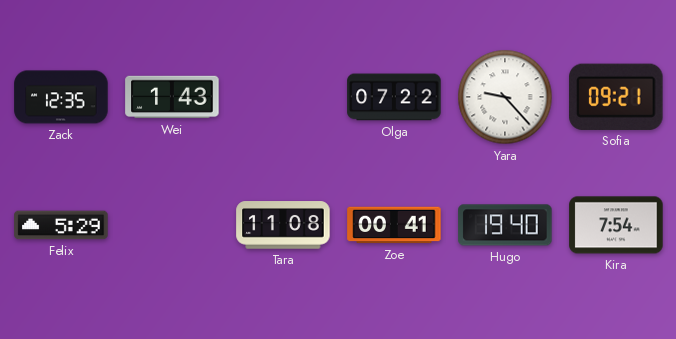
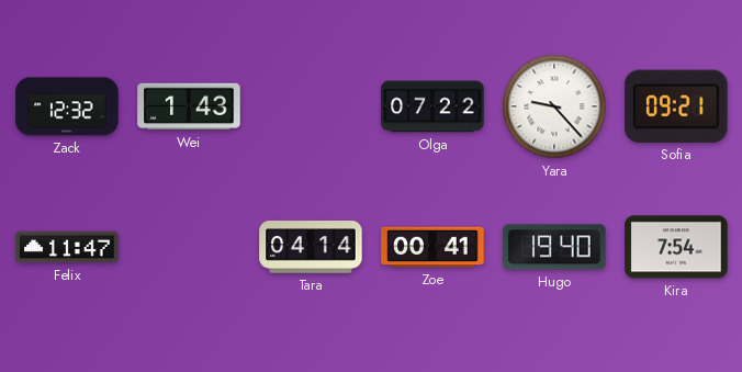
Zack: 12:35 -> 12:32 (67, 106)
Felix: 5:29 -> 11:47 (67, 247)
Tara: 11:08 -> 04:14 (311, 247)
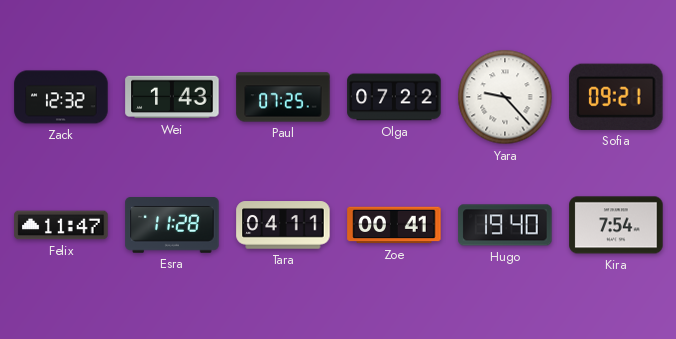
Paul: none -> 07:25 (283, 97)
Esra: none -> 11:28 (172, 226)
Tara: 04:14 -> 04:11 (283, 225)
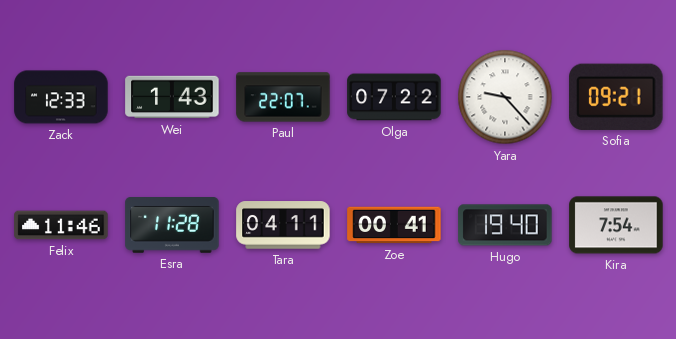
Zack: 12:32 -> 12:33 (61, 97)
Paul: 07:25 -> 22:07 (283, 97)
Felix: 11:47 -> 11:46 (61, 225)
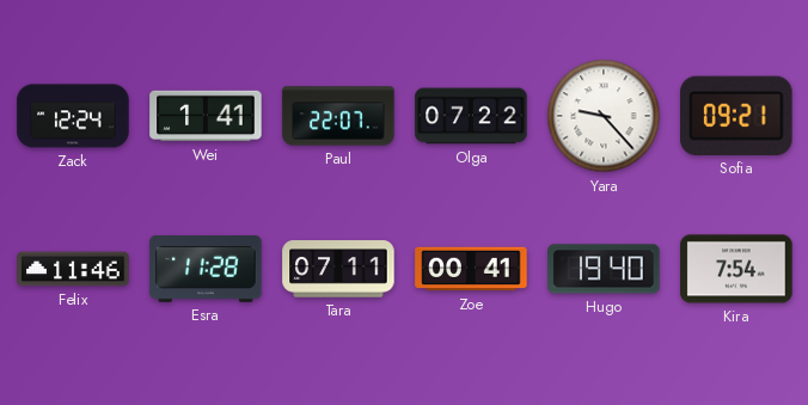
Zack: 12:33 -> 12:24 (73, 116)
Wei: 1:43 -> 1:41 (206, 116)
Tara: 04:11 -> 07:11 (338, 269)
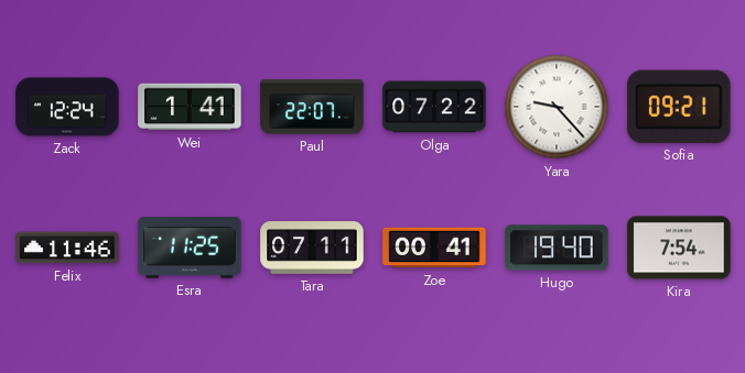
Esra: 11:28 -> 11:25 (190, 249)
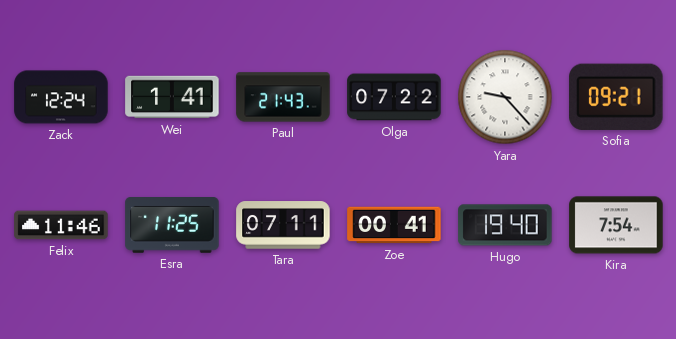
Paul: 22:07 -> 21:43 (283, 97)
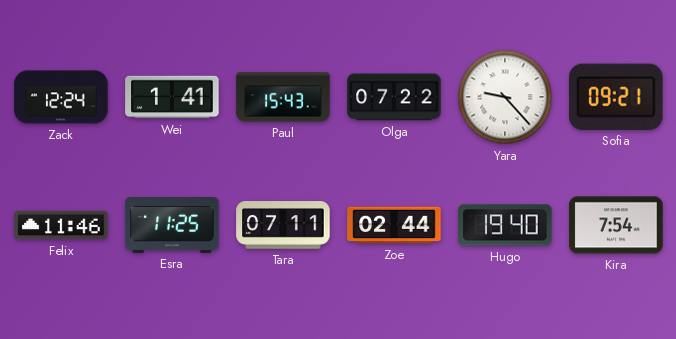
Paul: 21:43 -> 15:43 (283, 97)
Zoe: 00:41 -> 02:44 (394, 225)
